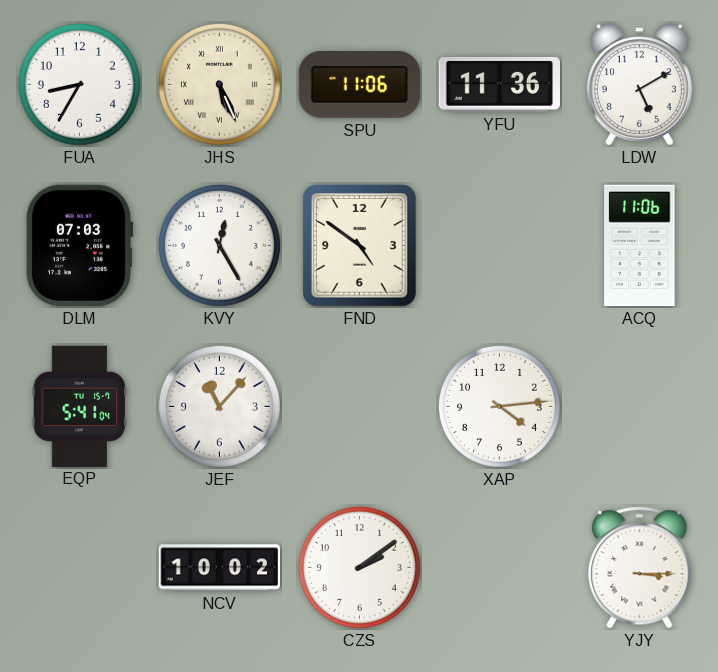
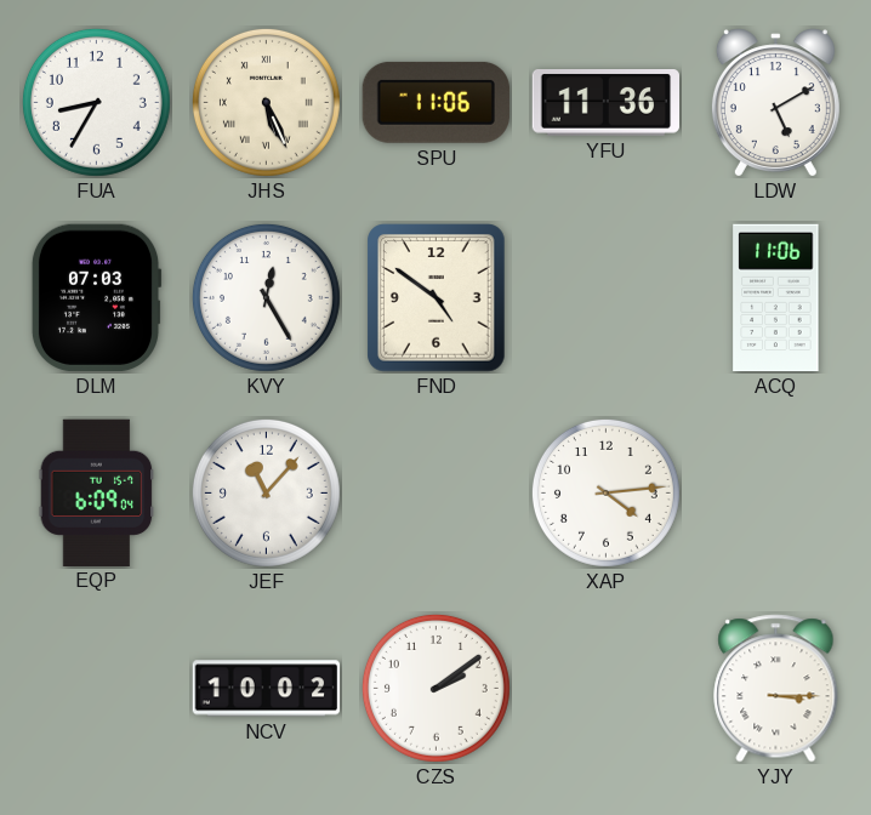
EQP: 5:41 -> 6:09 (97, 492)
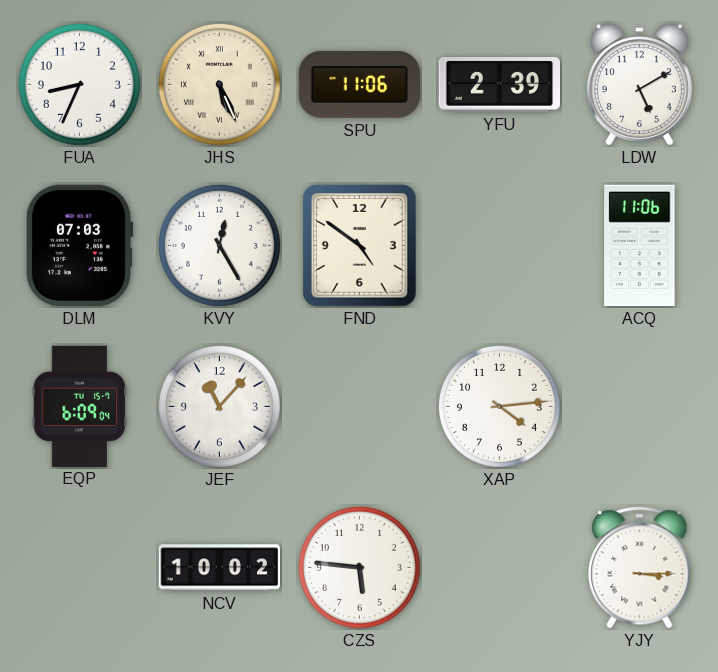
FUA: 8:35 -> 8:34 (79, 84)
YFU: 11:36 -> 2:39 (499, 85)
CZS: 2:09 -> 5:46 (359, 567)
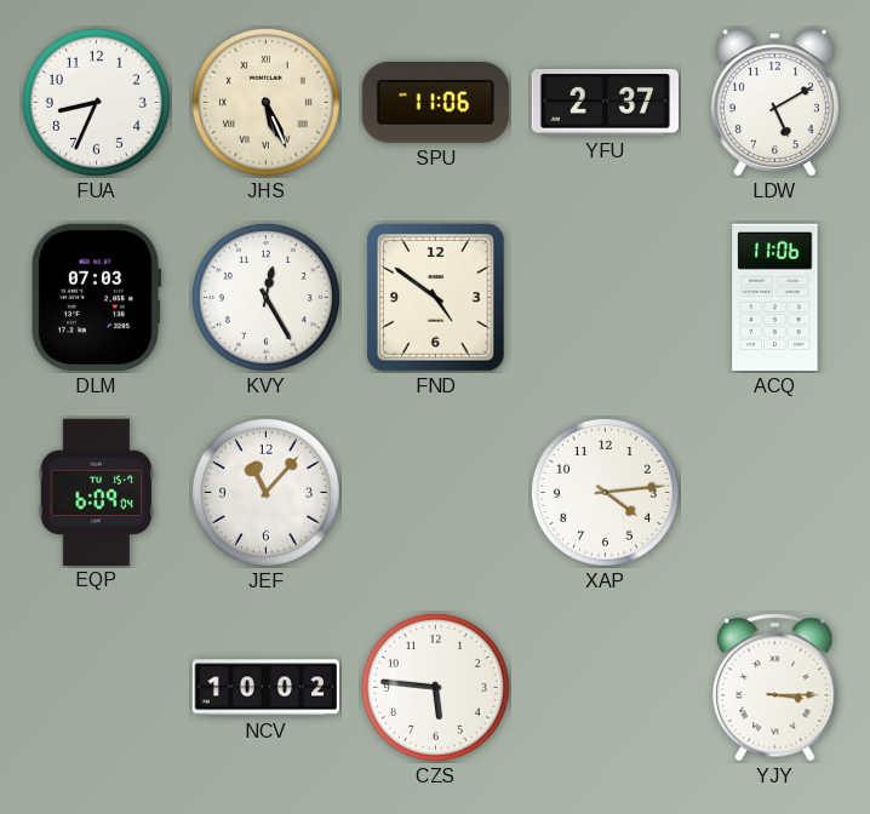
YFU: 2:39 -> 2:37 (605, 103)
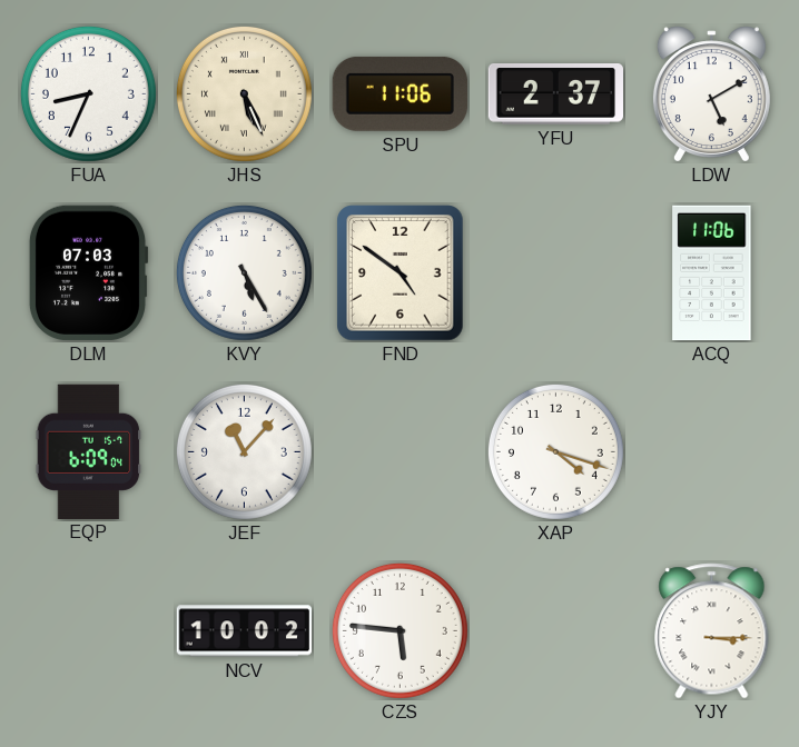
KVY: 12:25 -> 5:25 (244, 272)
XAP: 4:14 -> 4:18 (555, 451)
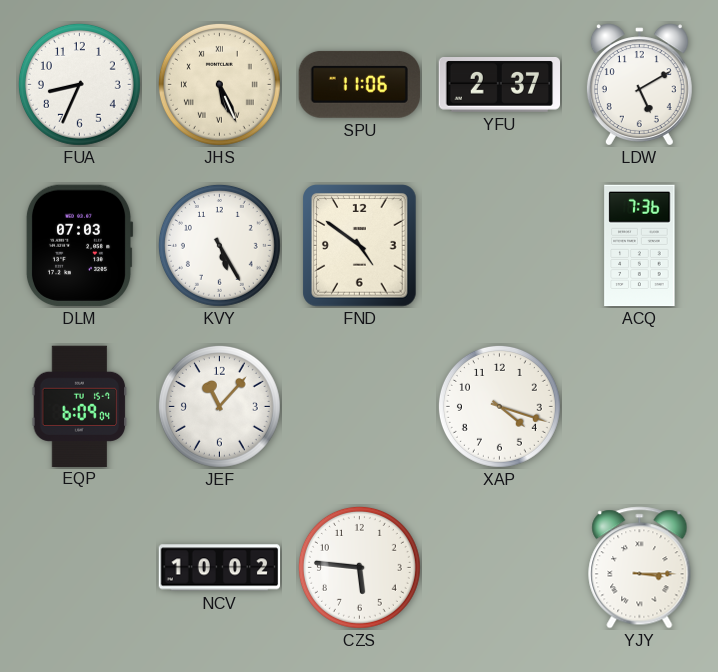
ACQ: 11:06 -> 7:36 (640, 246)
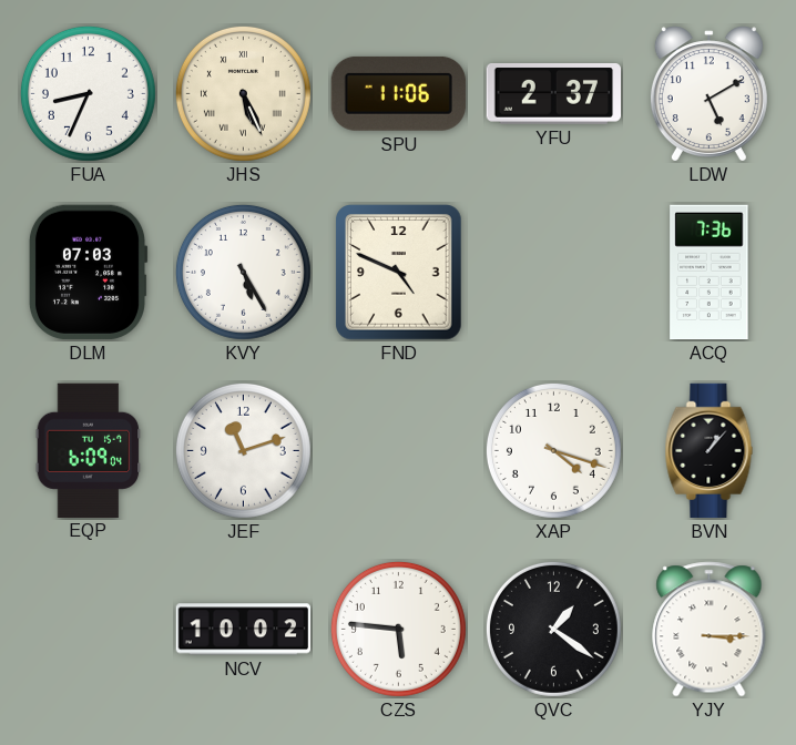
FND: 4:51 -> 4:49 (399, 273)
JEF: 11:07 -> 11:12 (243, 450)
BVN: none -> 1:07 (710, 451)
QVC: none -> 1:21 (553, 629)
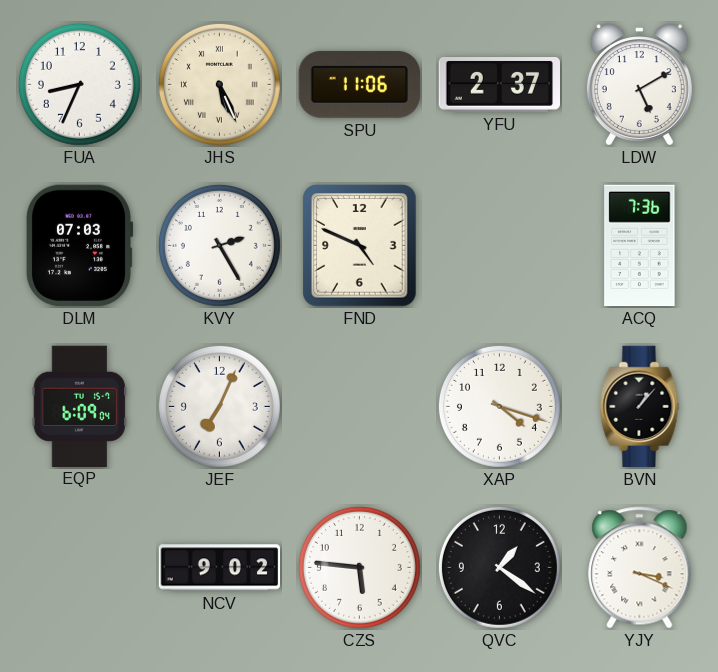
KVY: 5:25 -> 2:25 (219, 245)
JEF: 11:12 -> 7:04 (219, 406)
NCV: 10:02 -> 9:02 (220, 568)
YJY: 3:15 -> 3:19 (640, 568)
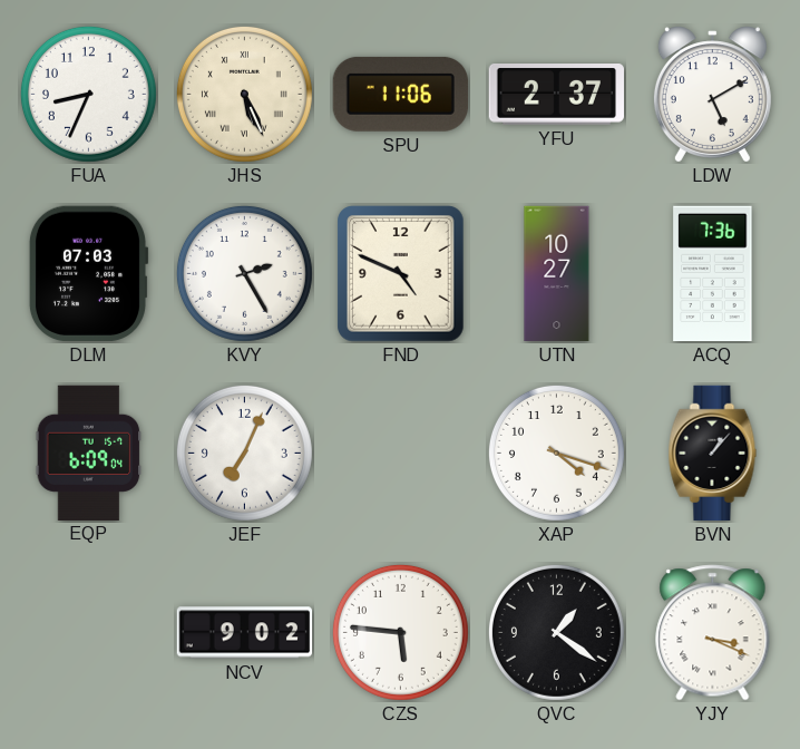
UTN: none -> 10:27 (557, 274)
